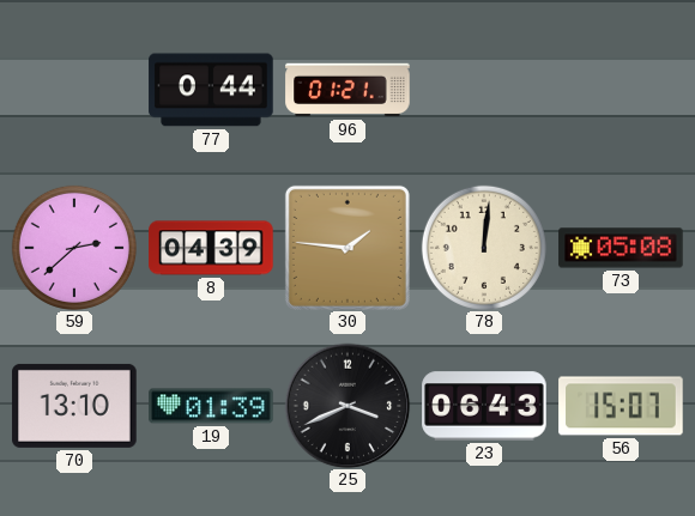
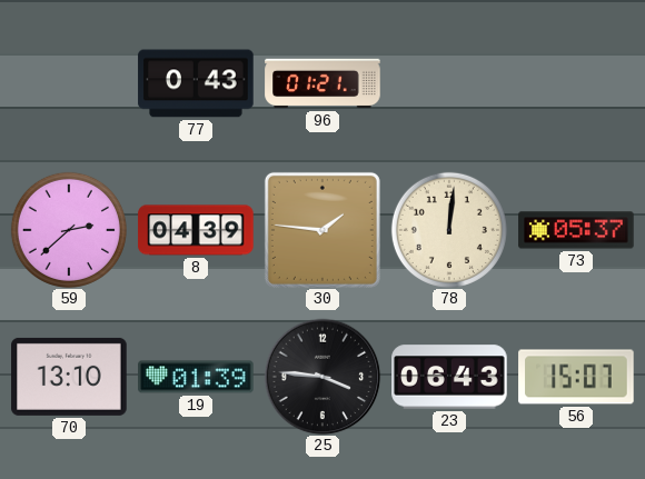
77: 0:44 -> 0:43 (196, 83)
73: 05:08 -> 05:37 (576, 230)
25: 3:41 -> 3:46 (322, 377)
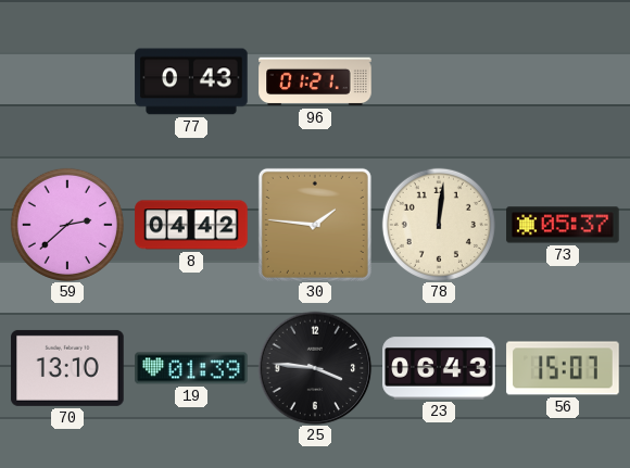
8: 04:39 -> 04:42 (191, 225)
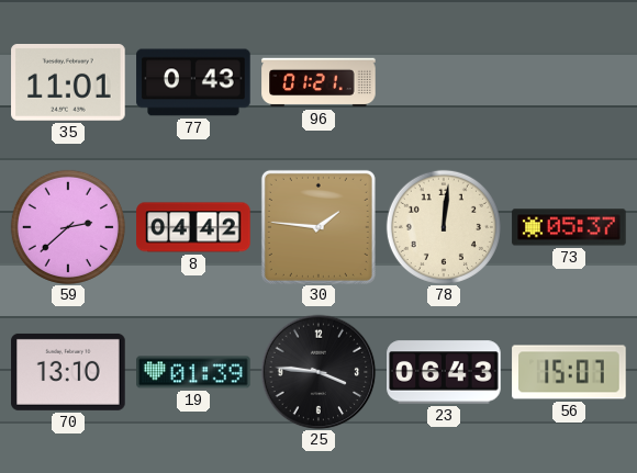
35: none -> 11:01 (68, 83)
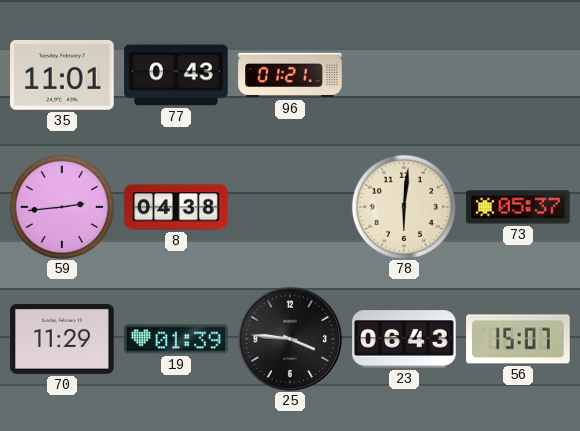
59: 2:38 -> 2:44 (62, 207)
8: 04:42 -> 04:38 (176, 207)
30: 1:46 -> none (318, 227)
78: 12:01 -> 6:01 (404, 207)
70: 13:10 -> 11:29 (62, 339)
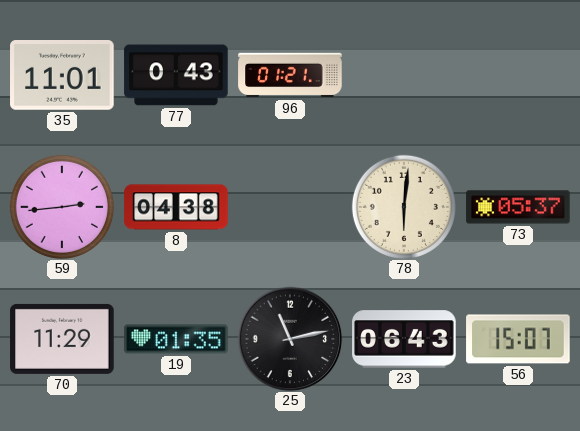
19: 01:39 -> 01:35 (176, 339)
25: 3:46 -> 11:13 (290, 339)
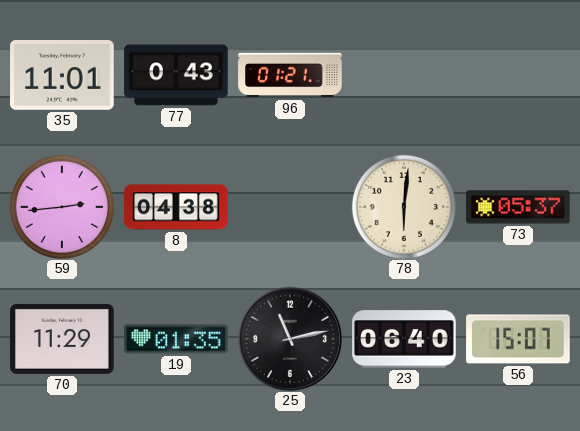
23: 06:43 -> 06:40 (404, 339)
